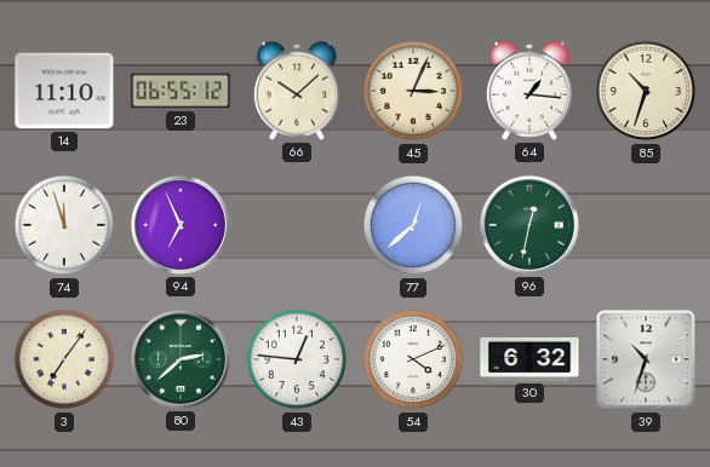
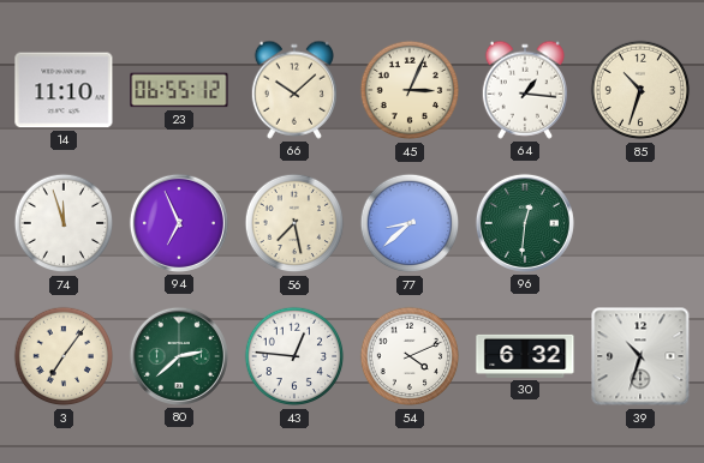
56: none -> 7:28 (294, 223)
77: 12:38 -> 8:38 (410, 223)
96: 12:32 -> 12:31 (525, 223)
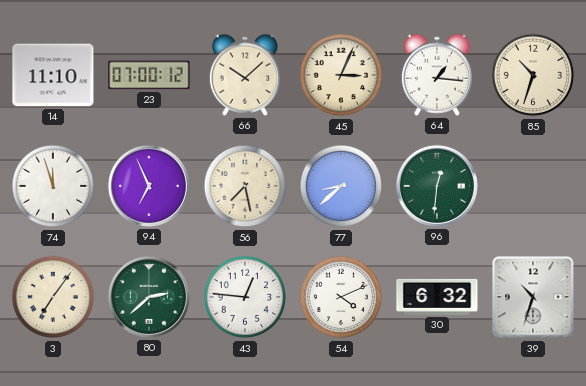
23: 06:55 -> 07:00 (149, 75)
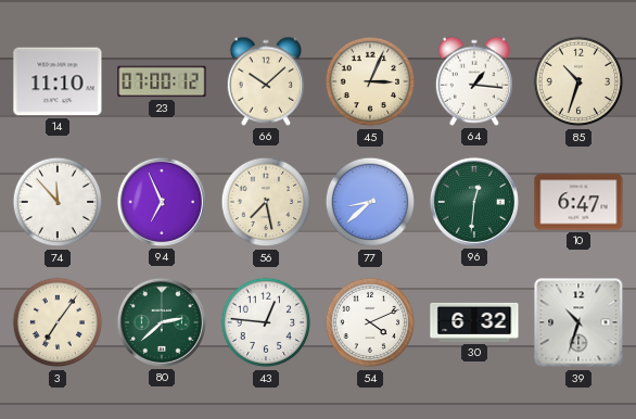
74: 11:57 -> 11:53 (58, 202)
10: none -> 6:47 (578, 202)
